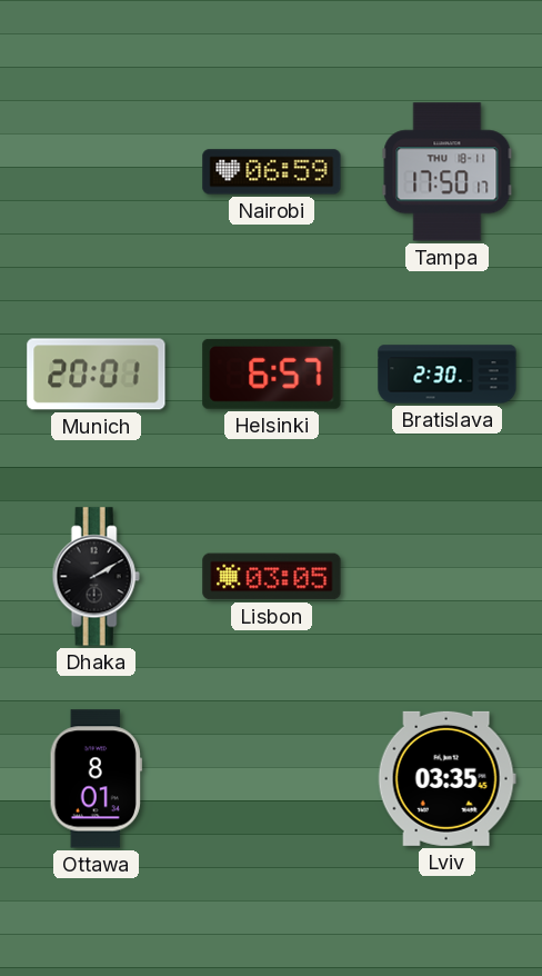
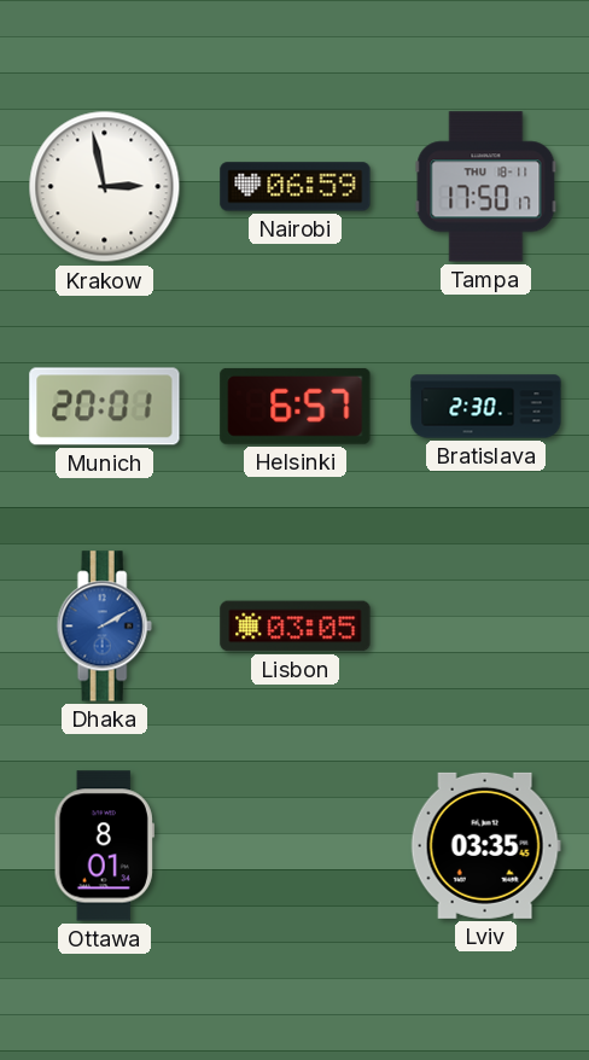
Krakow: none -> 2:58 (105, 187)
Dhaka dial: black -> blue (104, 627)
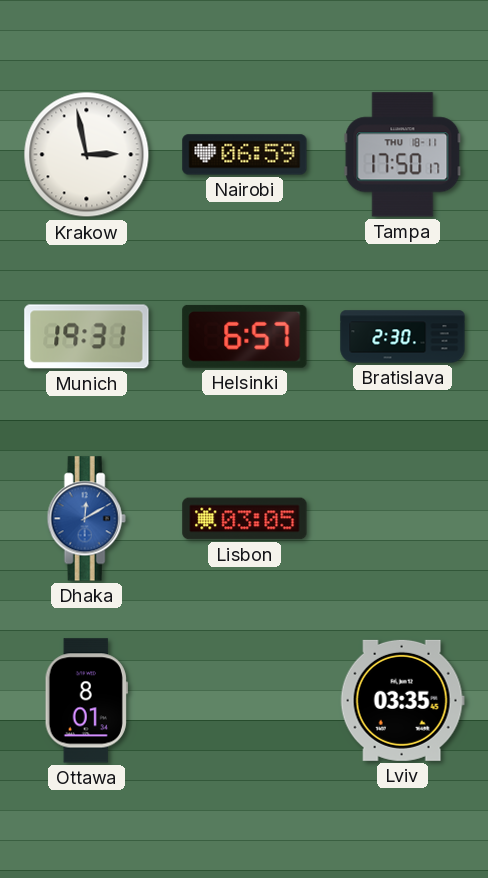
Munich: 20:01 -> 19:31 (87, 337)
Dhaka: 2:10 -> 12:10 (86, 519)
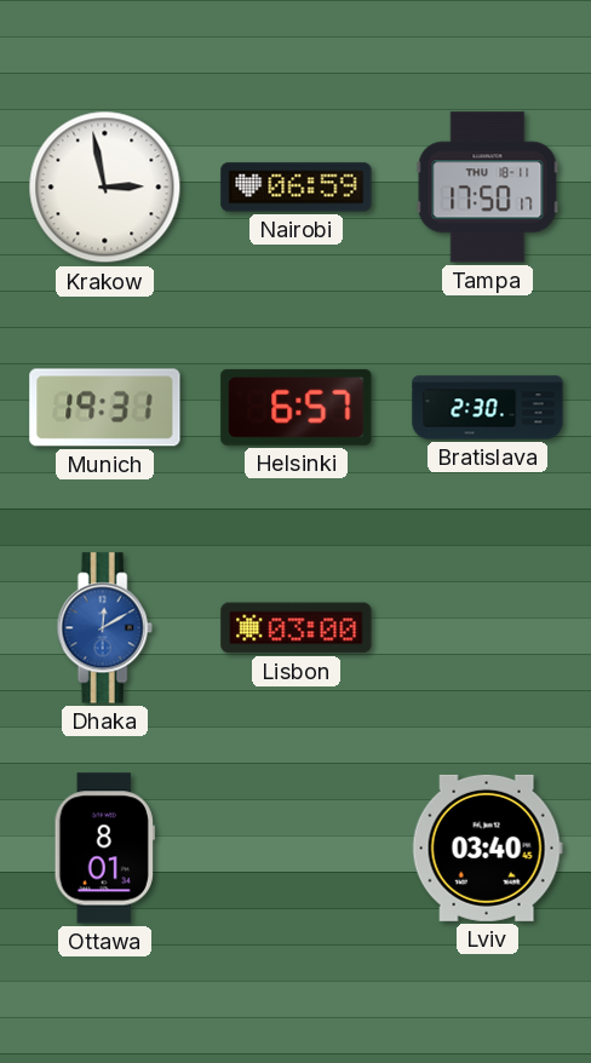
Lisbon: 03:05 -> 03:00 (297, 628)
Lviv: 03:35 -> 03:40 (487, 847)
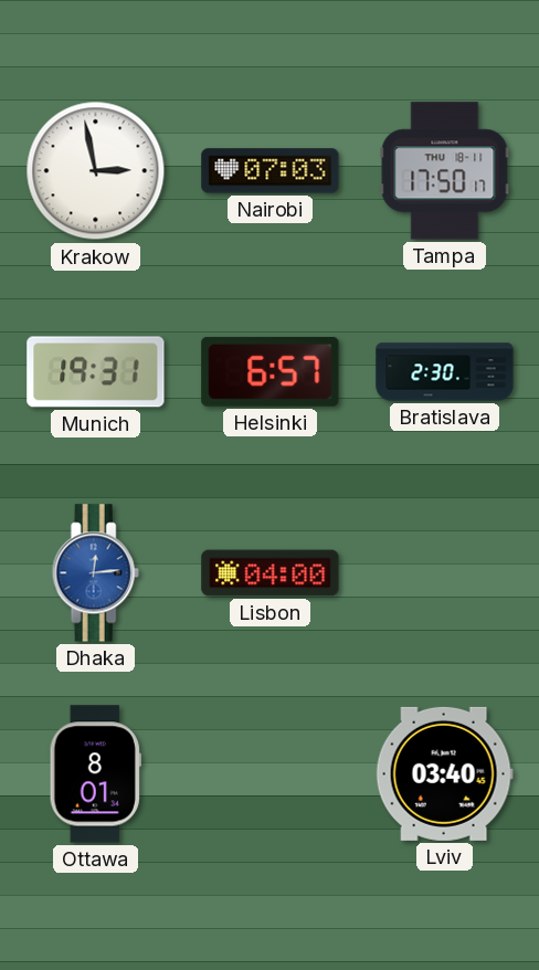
Nairobi: 06:59 -> 07:03 (271, 171)
Dhaka: 12:10 -> 12:14 (95, 573)
Lisbon: 03:00 -> 04:00 (271, 573)
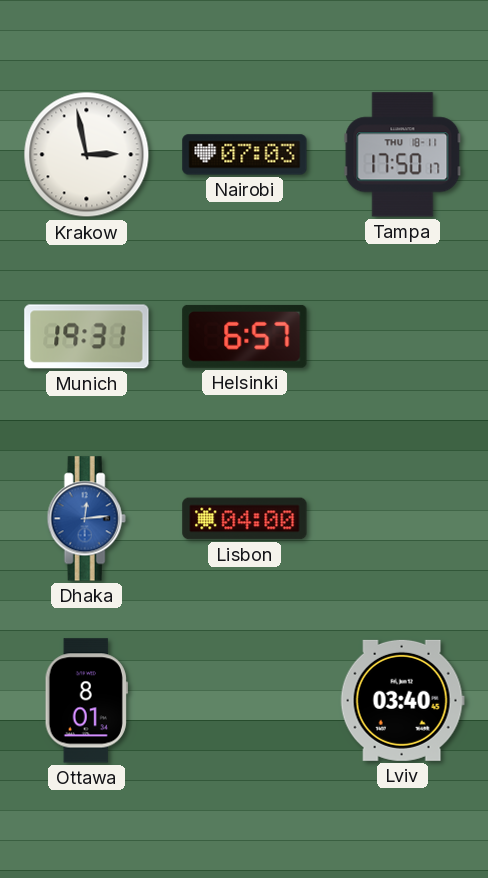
Bratislava: 2:30 -> none (445, 372)
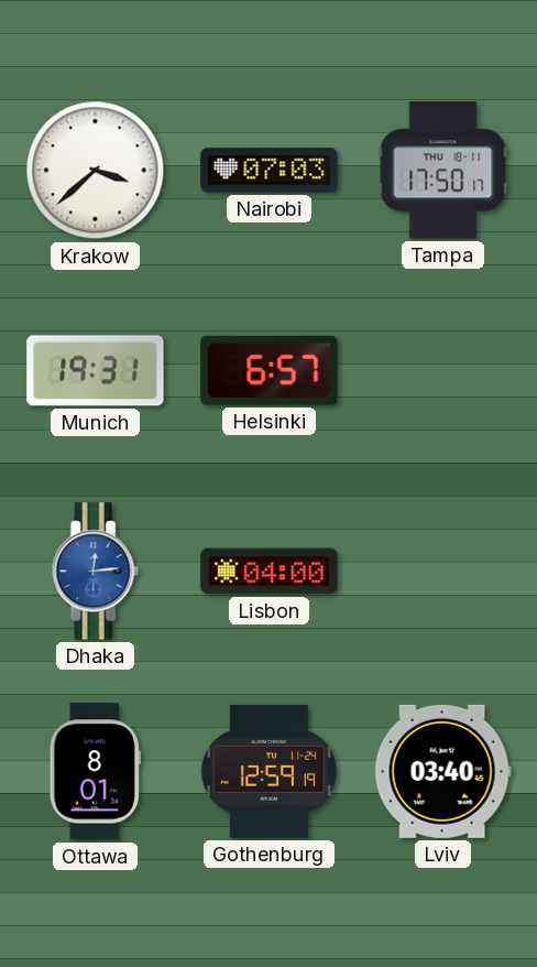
Krakow: 2:58 -> 3:38 (96, 171)
Gothenburg: none -> 12:59 (268, 771)
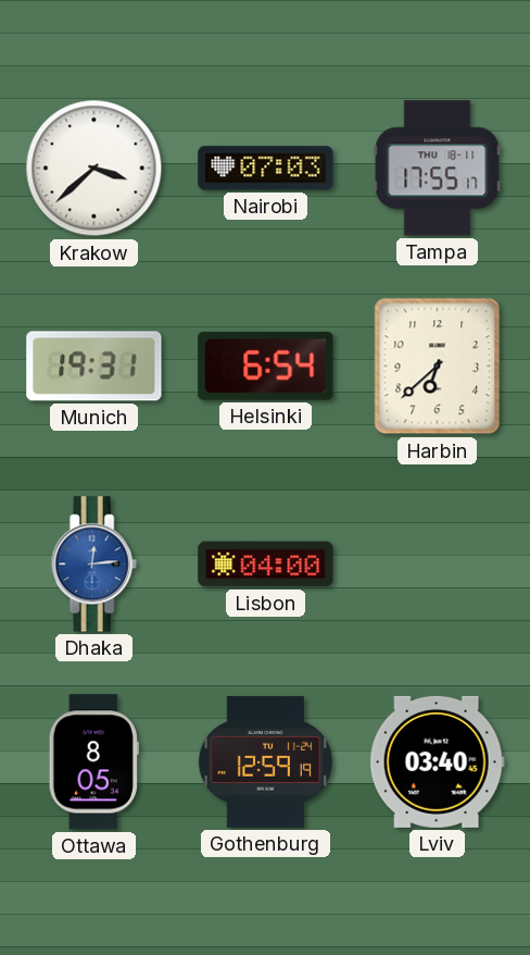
Tampa: 17:50 -> 17:55 (438, 169)
Helsinki: 6:57 -> 6:54 (266, 365)
Harbin: none -> 6:38 (438, 367)
Ottawa: 8:01 -> 8:05 (93, 762)
